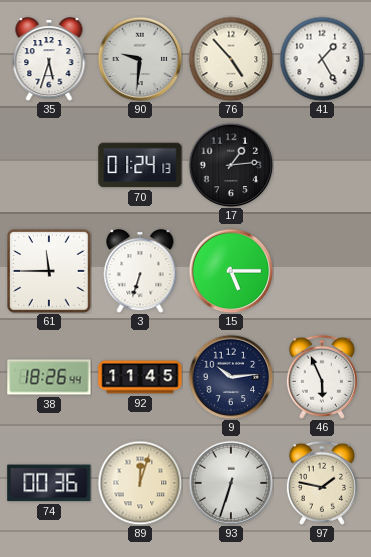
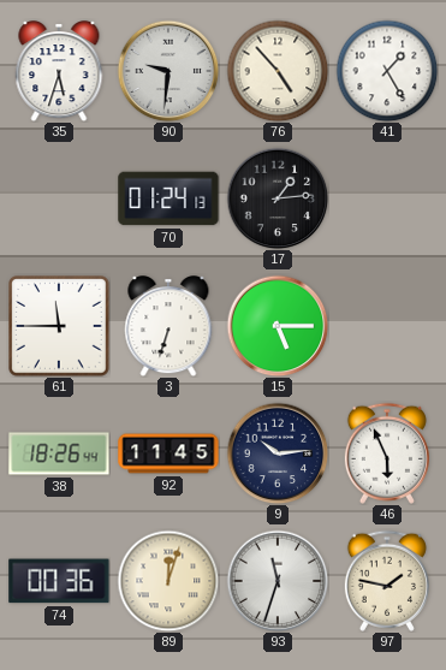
93: 6:33 -> 11:33 (278, 581)
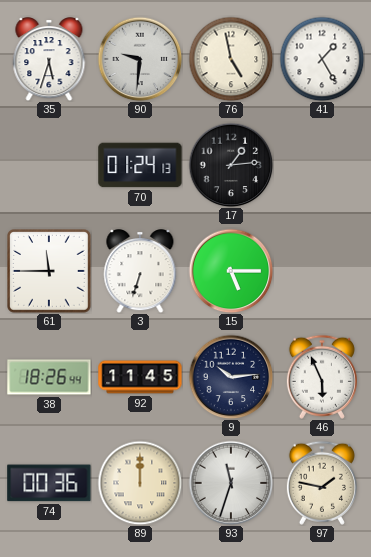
76: 4:53 -> 4:58 (231, 59)
89: 12:03 -> 12:00 (140, 483)
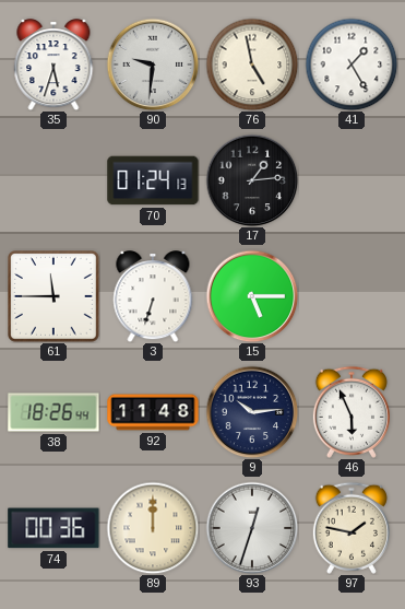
92: 11:45 -> 11:48 (153, 412)
93: 11:33 -> 12:33 (252, 528)
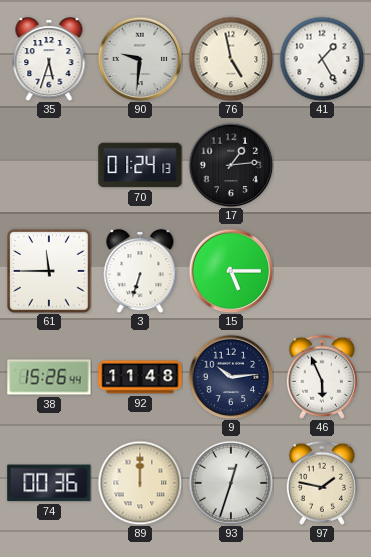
38: 18:26 -> 15:26 (49, 377)
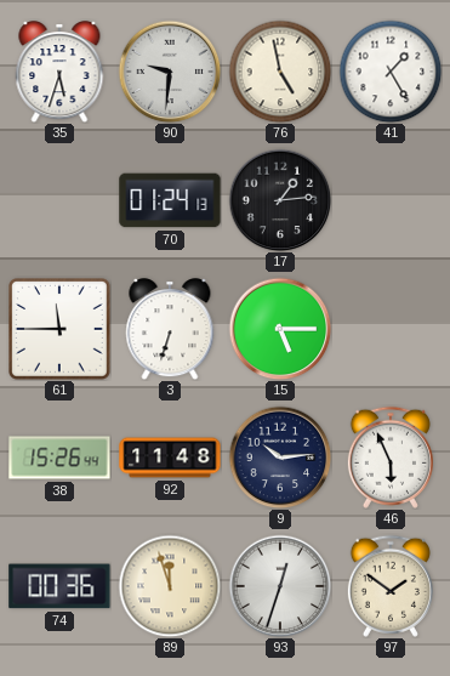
89: 12:00 -> 11:57 (170, 586)
97: 1:47 -> 1:51 (391, 586)
